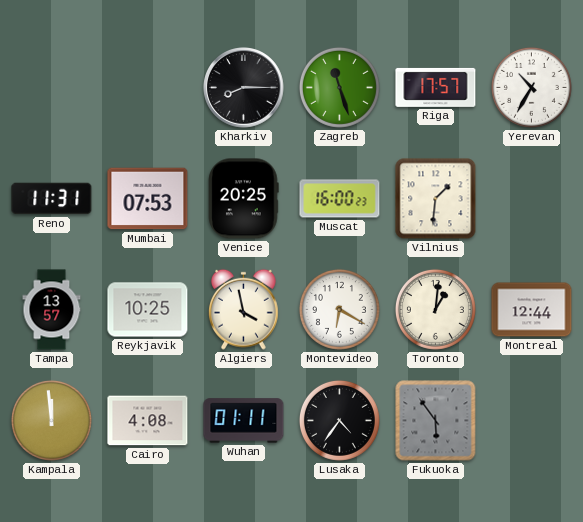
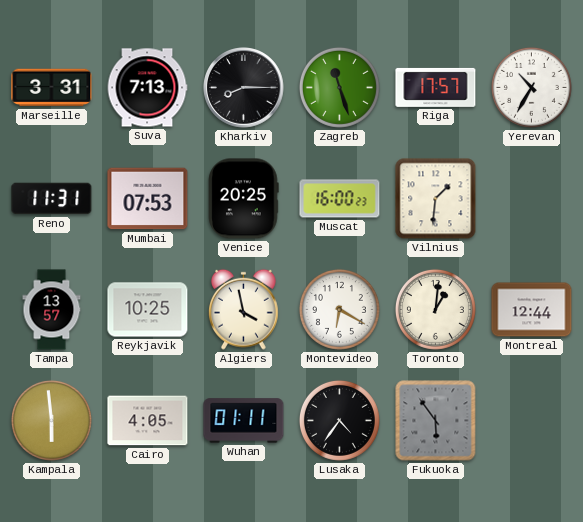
Marseille: none -> 3:31 (52, 88)
Suva: none -> 7:13 (147, 88)
Kampala: 11:59 -> 5:59 (51, 420)
Cairo: 4:08 -> 4:05 (148, 421)
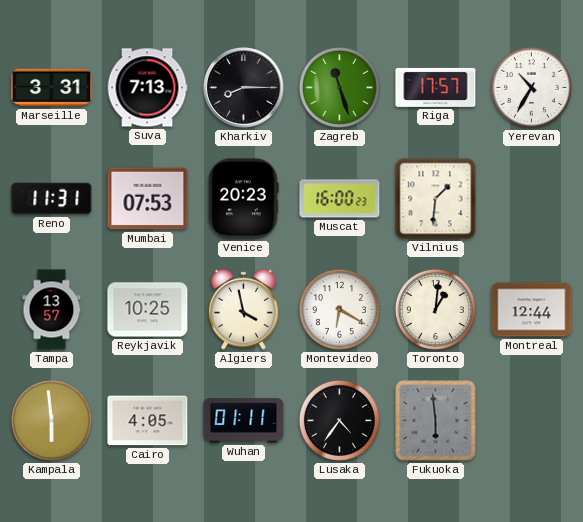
Venice: 20:25 -> 20:23 (244, 199)
Fukuoka: 5:54 -> 5:59 (436, 421)
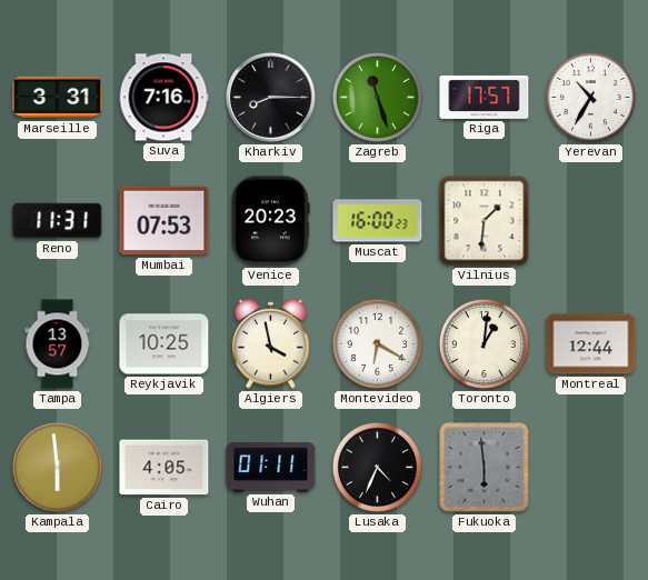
Suva: 7:13 -> 7:16 (163, 98)
Lusaka: 4:36 -> 4:34 (377, 467)
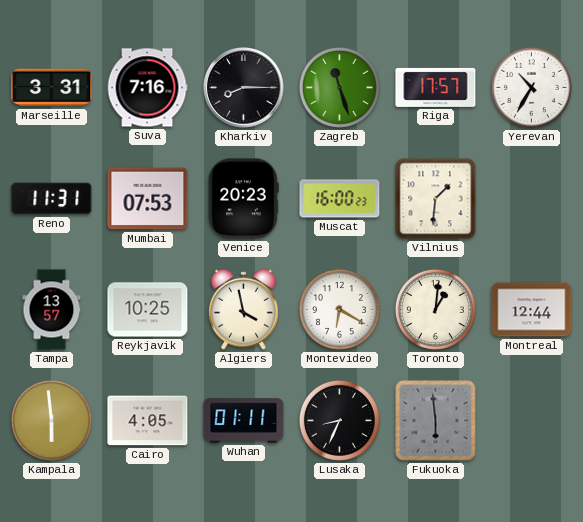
Lusaka: 4:34 -> 8:34 (339, 420)
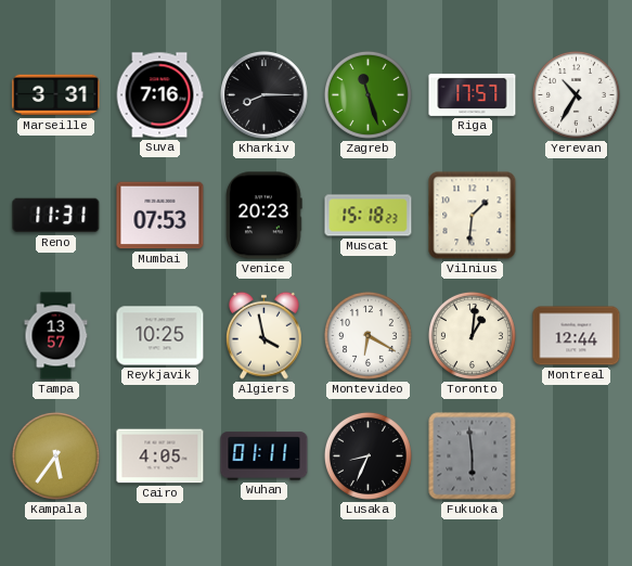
Muscat: 16:00 -> 15:18 (369, 216)
Kampala: 5:59 -> 5:36 (55, 455)
